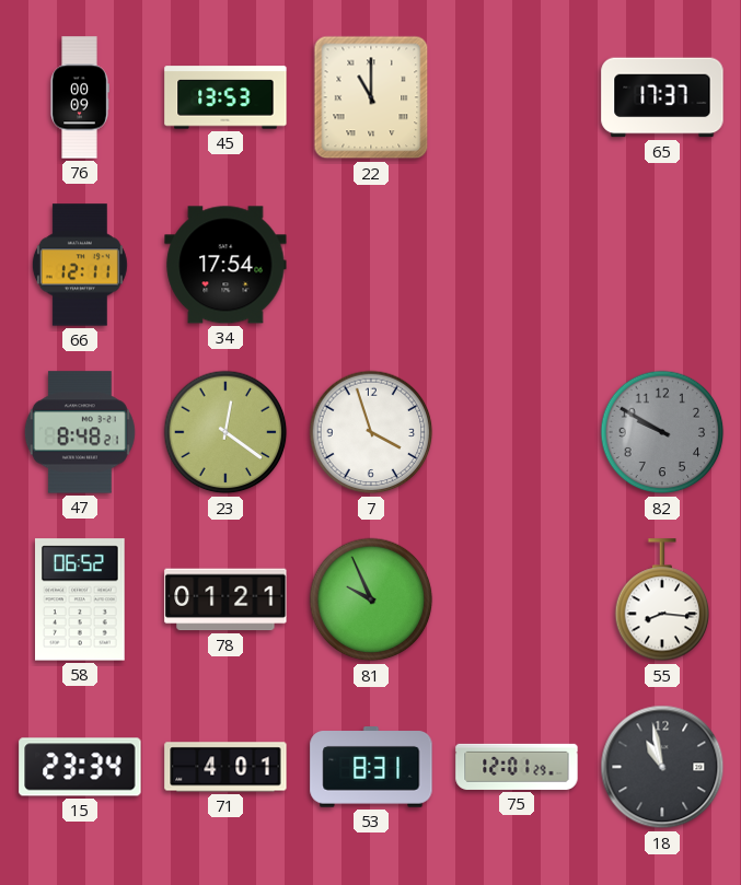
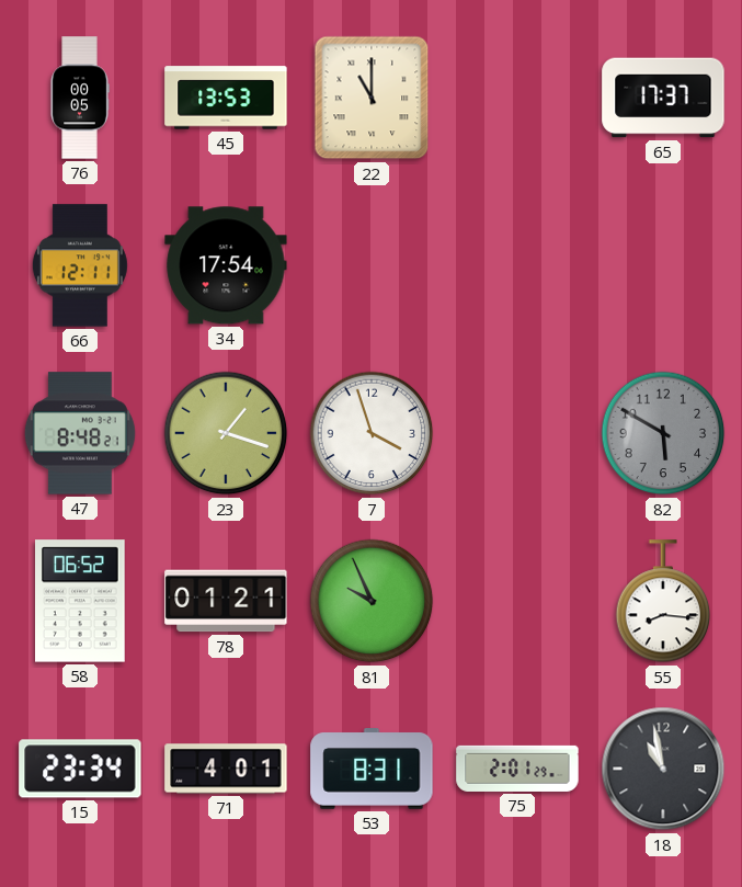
76: 00:09 -> 00:05 (80, 98)
23: 12:21 -> 1:18 (226, 433)
82: 9:50 -> 5:50 (663, 433)
75: 12:01 -> 2:01 (517, 769)
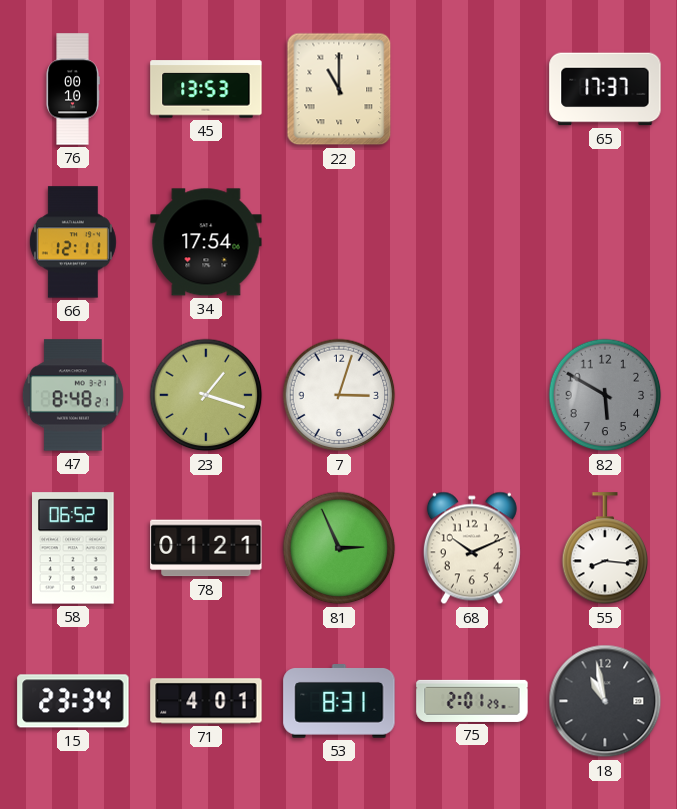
76: 00:05 -> 00:10 (73, 89)
7: 3:57 -> 3:03 (339, 395)
81: 9:56 -> 2:56 (339, 548)
68: none -> 10:11 (472, 548)
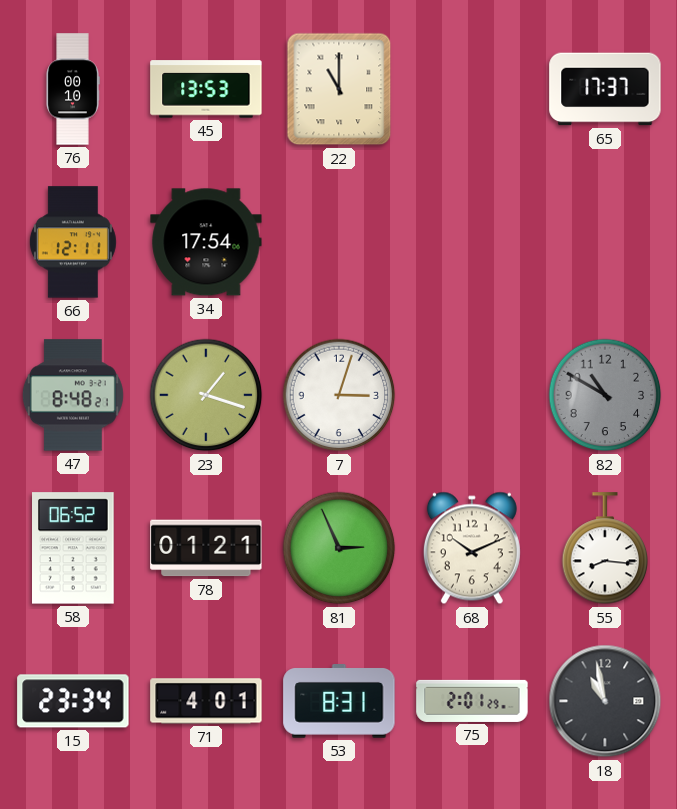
82: 5:50 -> 10:50 (605, 395)
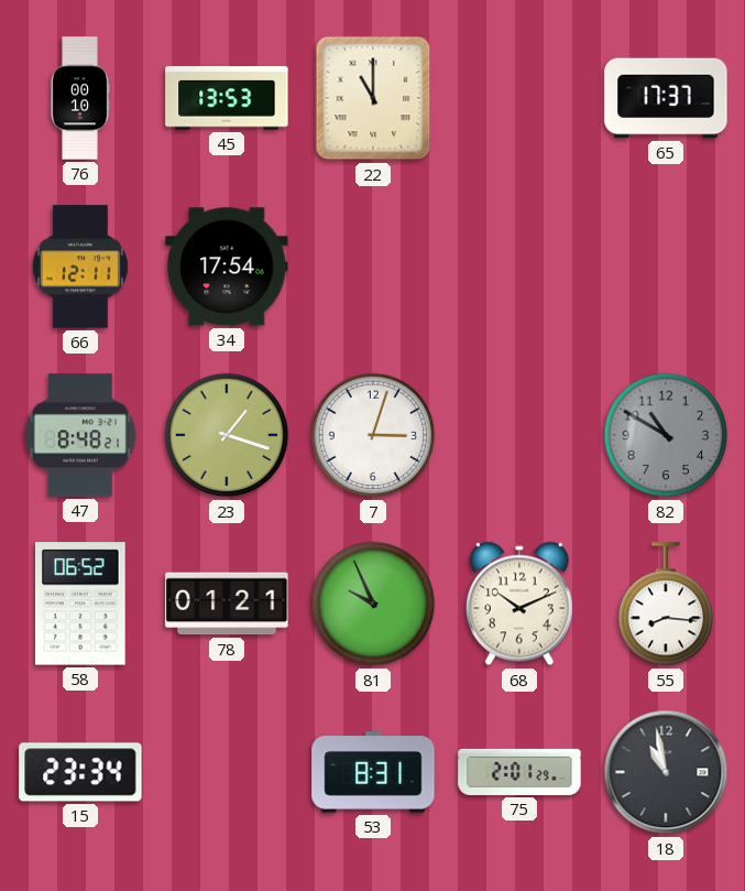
81: 2:56 -> 9:56 (373, 604)
71: 4:01 -> none (206, 701)
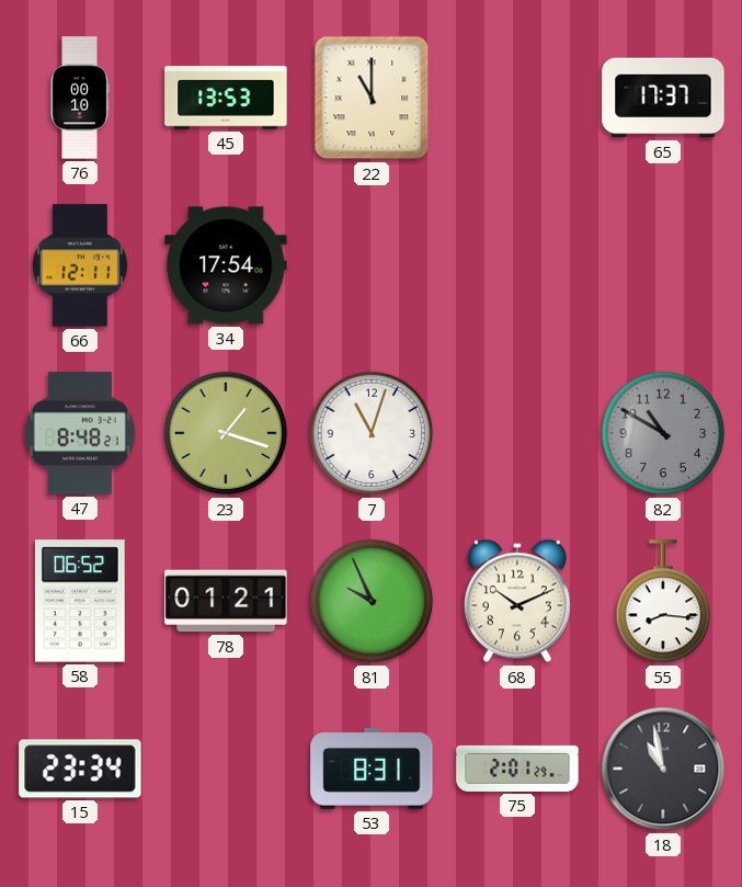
7: 3:03 -> 11:03 (372, 433)
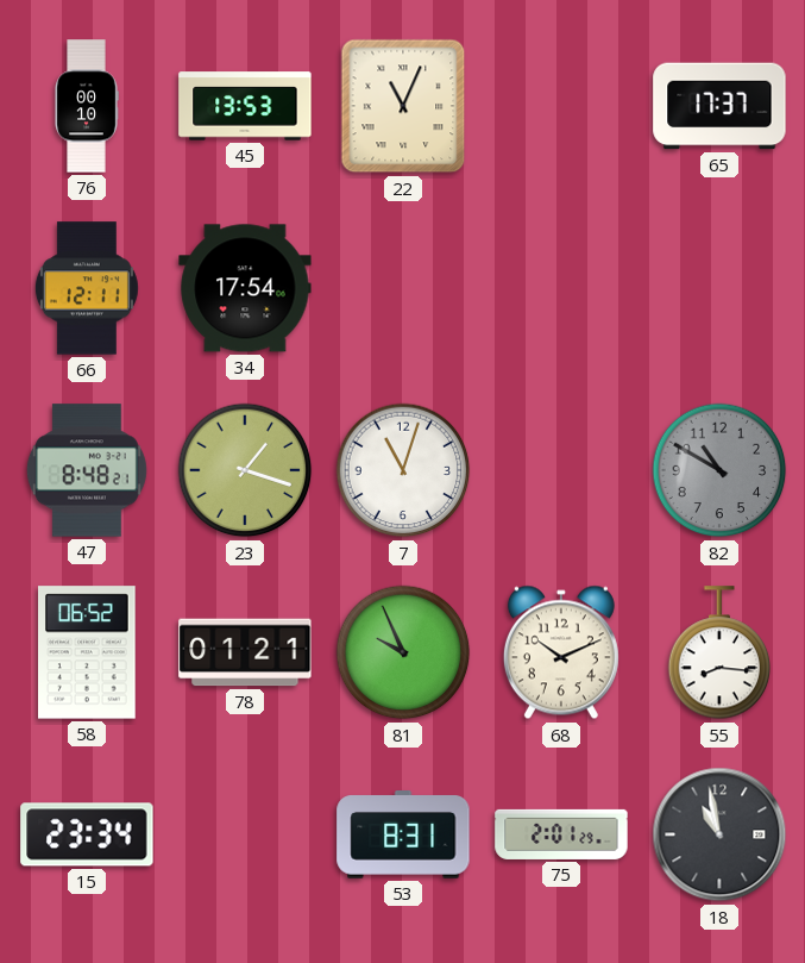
22: 11:00 -> 11:04 (403, 106)
